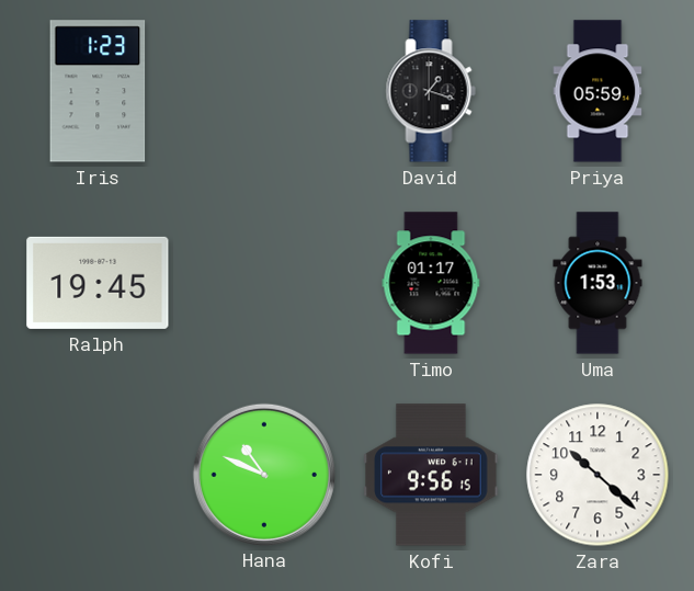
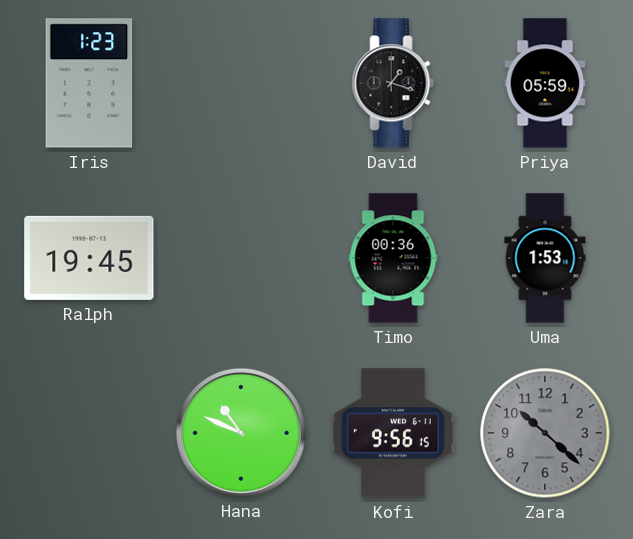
Timo: 01:17 -> 00:36 (393, 258)
Zara dial: white -> grey (545, 433)
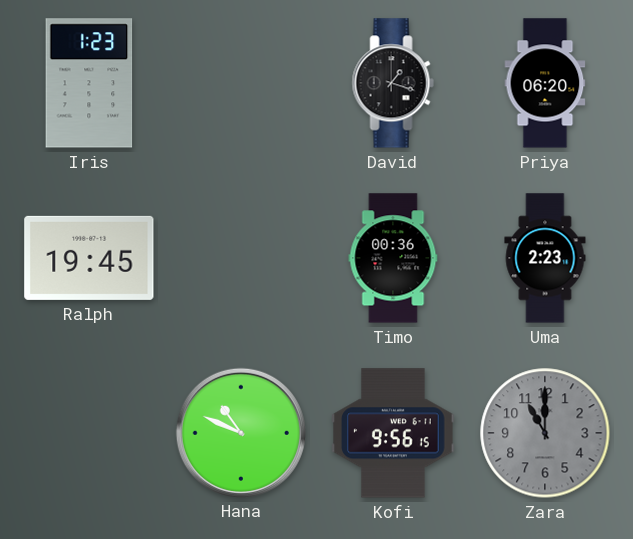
Priya: 05:59 -> 06:20 (545, 83)
Uma: 1:53 -> 2:23 (545, 258)
Zara: 10:22 -> 11:00 (545, 433)
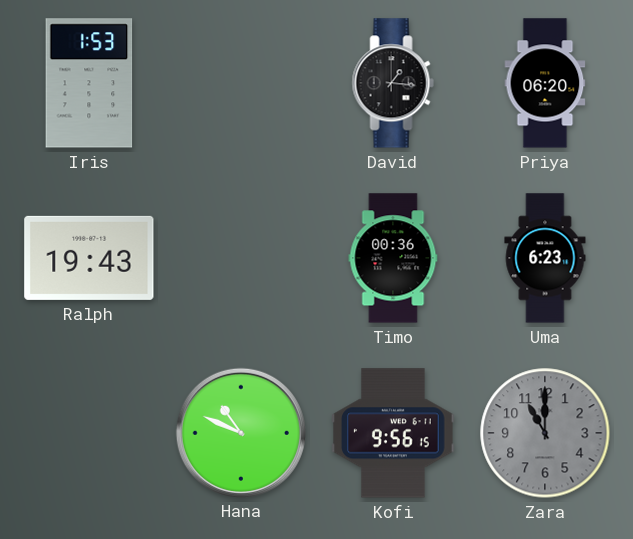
Iris: 1:23 -> 1:53 (89, 83)
David: 1:18 -> 1:16 (393, 83)
Ralph: 19:45 -> 19:43 (89, 258)
Uma: 2:23 -> 6:23 (545, 258)
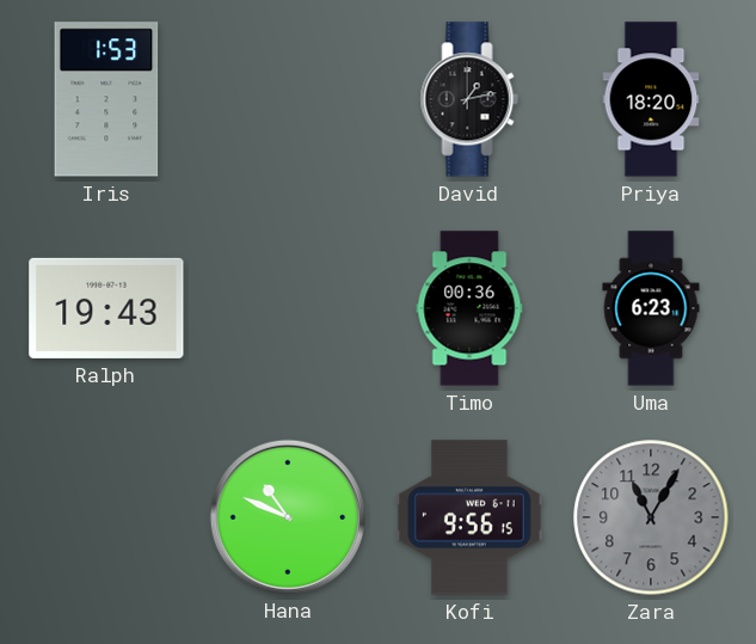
David: 1:16 -> 1:13 (469, 99)
Priya: 06:20 -> 18:20 (651, 99)
Zara: 11:00 -> 11:05 (651, 517)
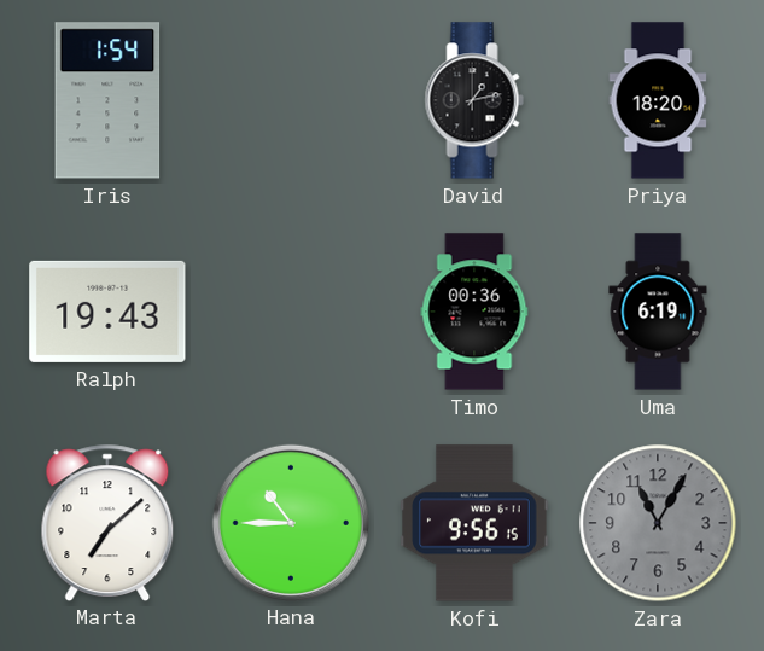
Iris: 1:53 -> 1:54 (107, 100)
Uma: 6:23 -> 6:19 (658, 312)
Marta: none -> 7:08 (107, 522)
Hana: 10:49 -> 10:45 (290, 522)
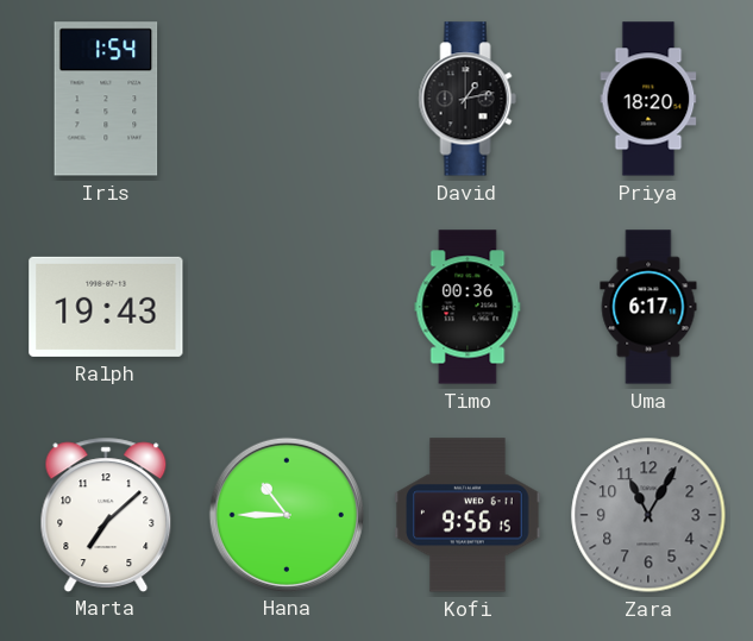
Uma: 6:19 -> 6:17 (648, 307)
